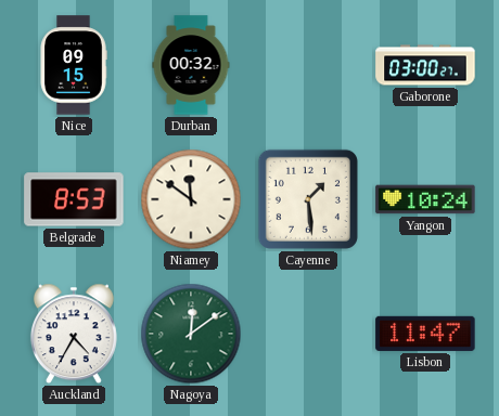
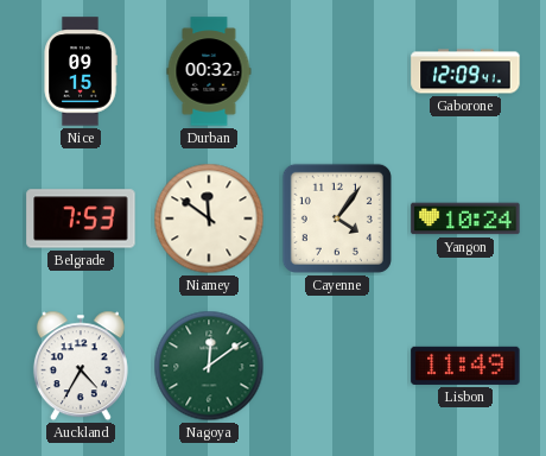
Gaborone: 03:00 -> 12:09 (465, 71)
Belgrade: 8:53 -> 7:53 (81, 218)
Cayenne: 1:29 -> 4:06 (337, 218)
Lisbon: 11:47 -> 11:49 (465, 366)
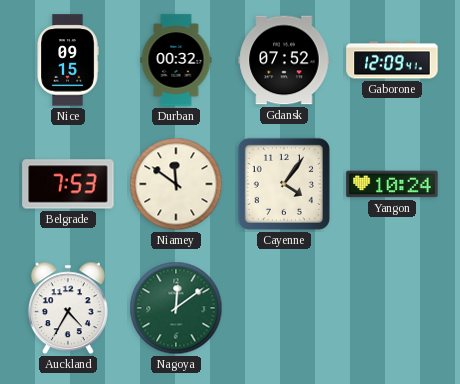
Gdansk: none -> 07:52 (284, 60)
Lisbon: 11:49 -> none (465, 366)
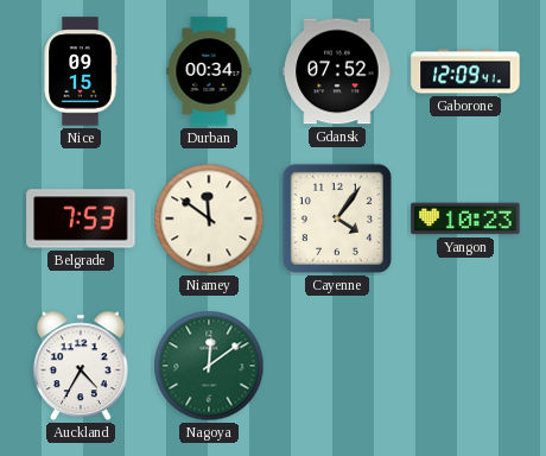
Durban: 00:32 -> 00:34 (209, 71)
Yangon: 10:24 -> 10:23 (465, 218)
